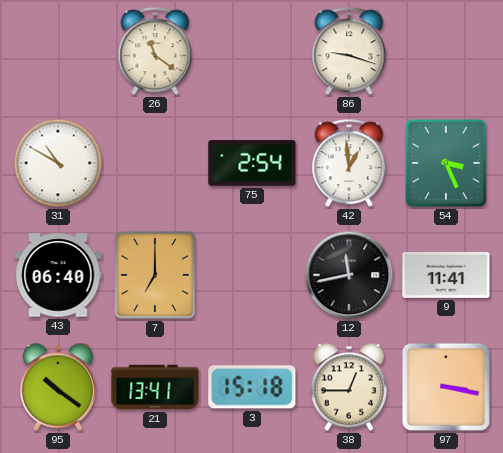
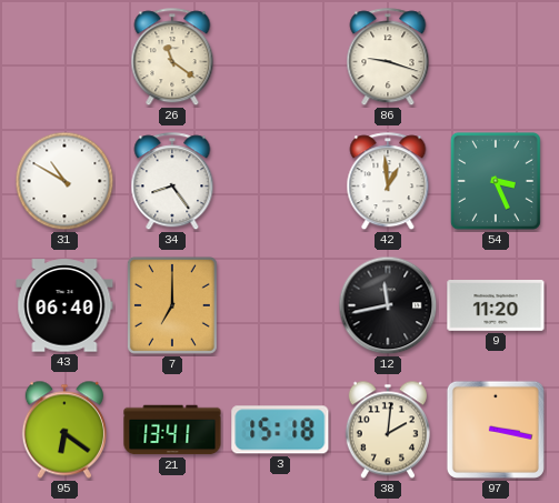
34: none -> 8:24 (172, 182)
75: 2:54 -> none (252, 163)
9: 11:41 -> 11:20 (496, 306)
95: 10:21 -> 6:21 (64, 430)
38: 12:45 -> 2:01 (388, 430)
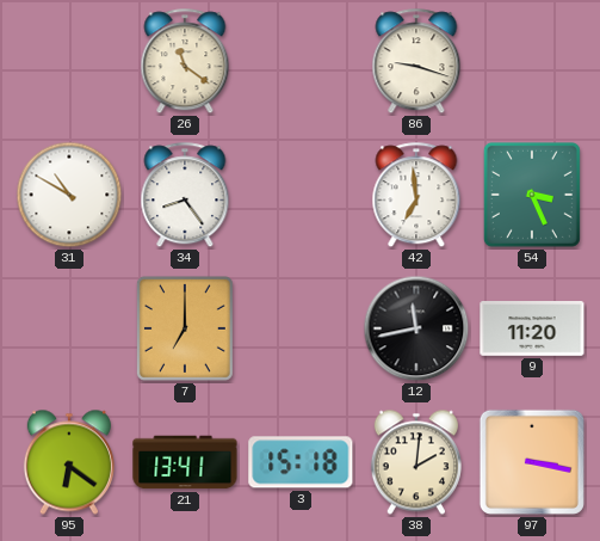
42: 12:59 -> 6:59 (416, 196)
43: 06:40 -> none (64, 305)
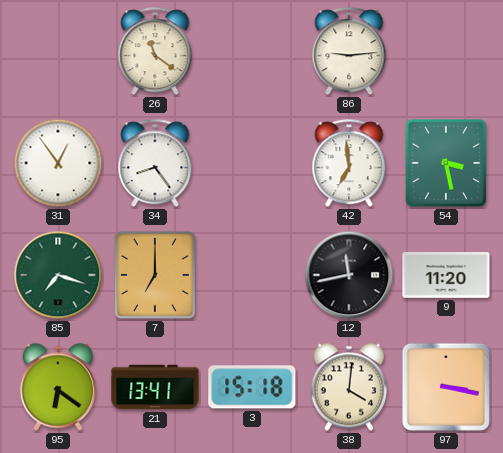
86: 9:18 -> 9:14 (349, 52)
31: 10:50 -> 12:54 (58, 163)
54: 3:26 -> 3:28 (446, 163)
85: none -> 7:18 (58, 275)
38: 2:01 -> 4:01 (349, 387)
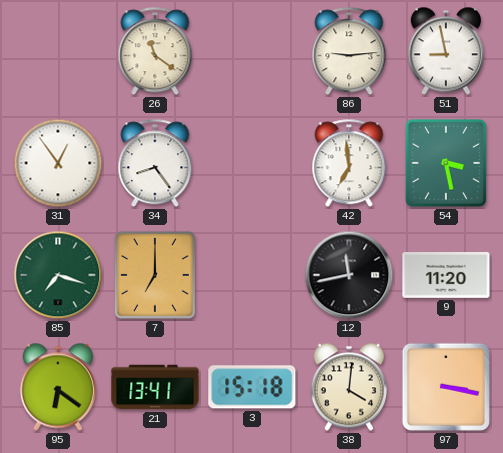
51: none -> 8:58 (446, 51)
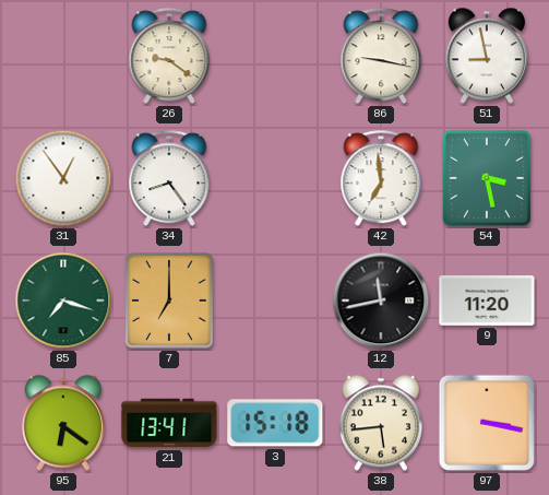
26: 11:21 -> 9:21 (169, 57)
86: 9:14 -> 9:17 (381, 57)
38: 4:01 -> 5:44 (381, 423)
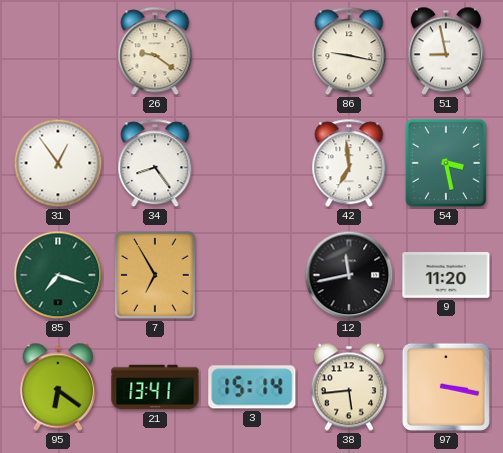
7: 7:00 -> 6:55 (155, 275)
3: 15:18 -> 15:14 (252, 387)
